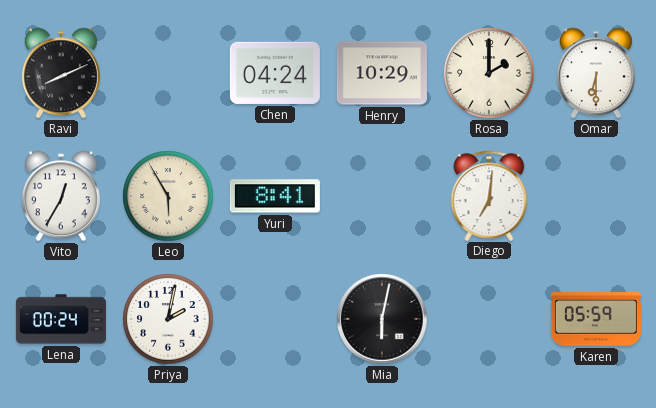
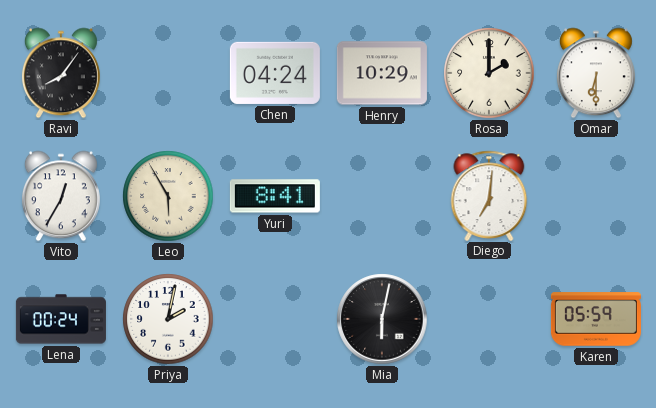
Ravi: 8:11 -> 8:06 (61, 73)
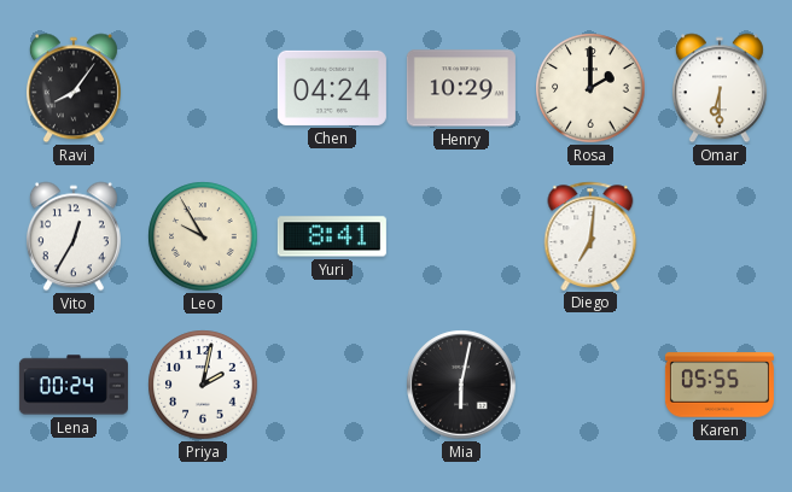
Leo: 5:55 -> 9:55 (203, 236)
Karen: 05:59 -> 05:55 (720, 385)
